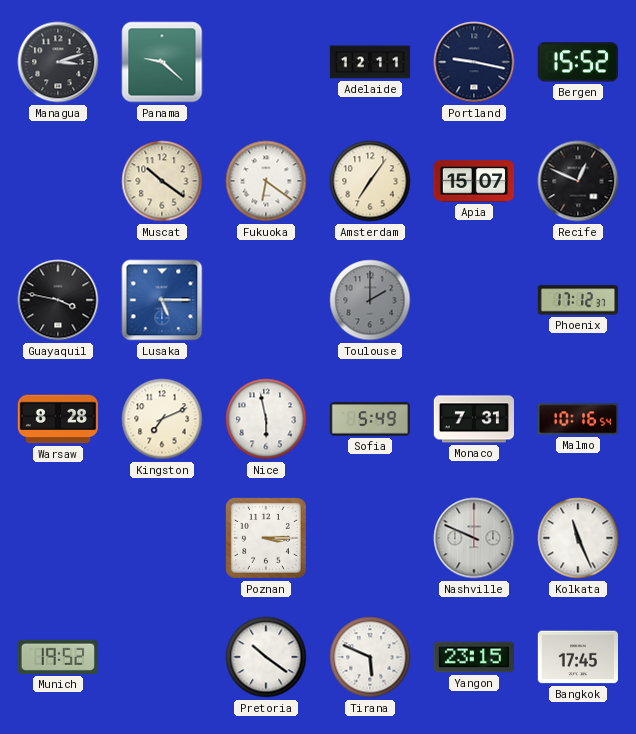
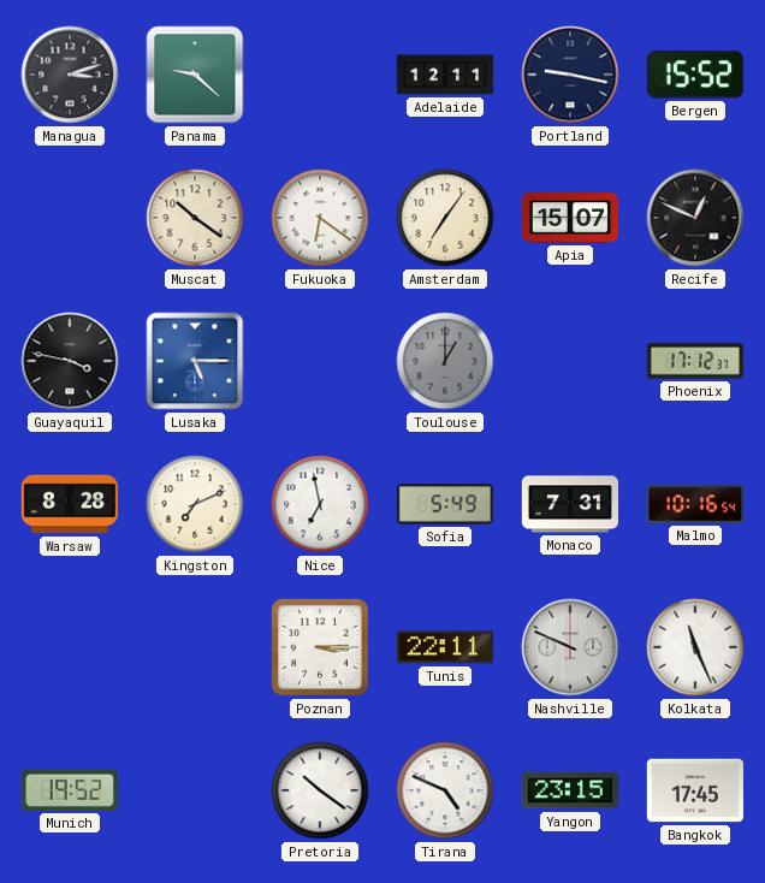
Toulouse: 2:00 -> 1:00 (445, 361)
Nice: 5:58 -> 6:58 (320, 504)
Tunis: none -> 22:11 (444, 647)
Tirana: 5:49 -> 4:49 (445, 790)
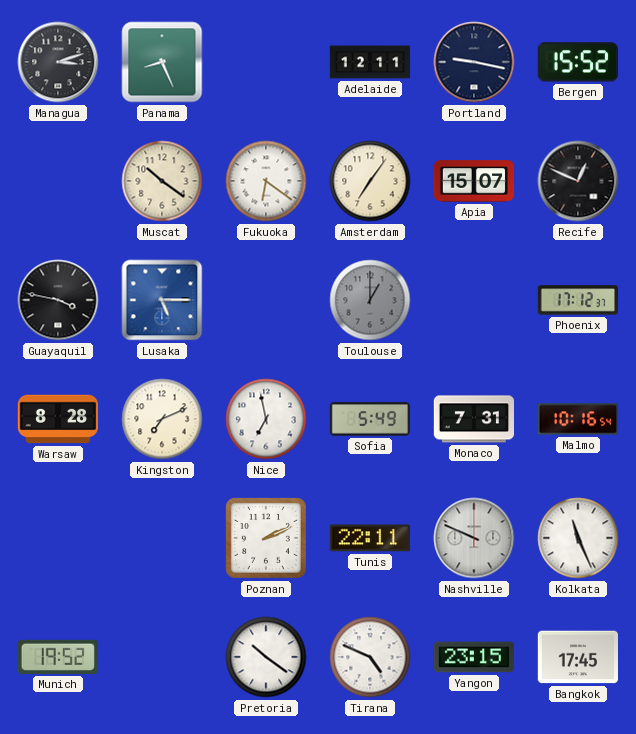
Panama: 9:22 -> 8:26 (162, 62)
Poznan: 3:15 -> 2:11 (266, 538)
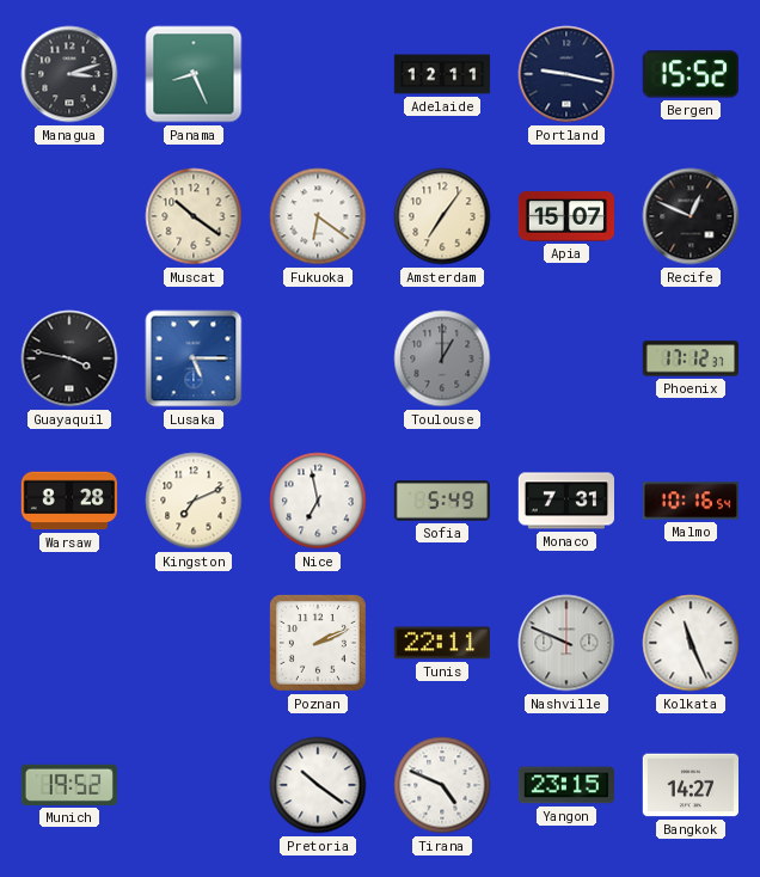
Bangkok: 17:45 -> 14:27 (689, 785)
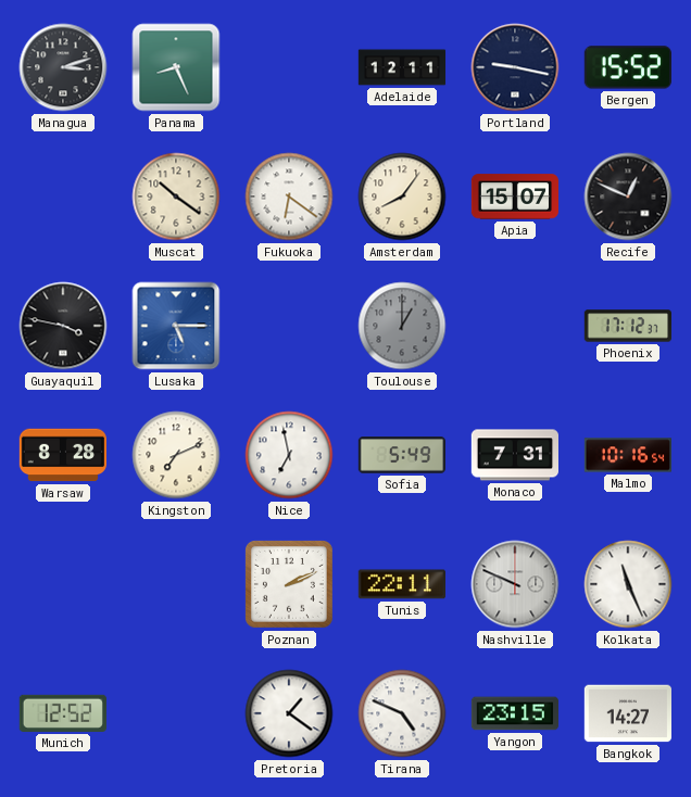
Amsterdam: 7:06 -> 8:06 (402, 197)
Munich: 19:52 -> 12:52 (62, 713)
Pretoria: 10:21 -> 1:21 (289, 713)
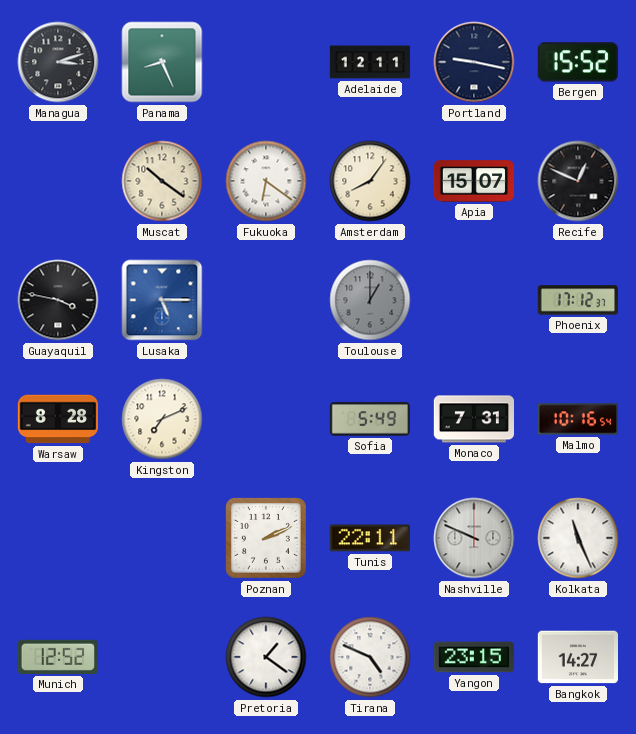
Nice: 6:58 -> none (289, 455)
